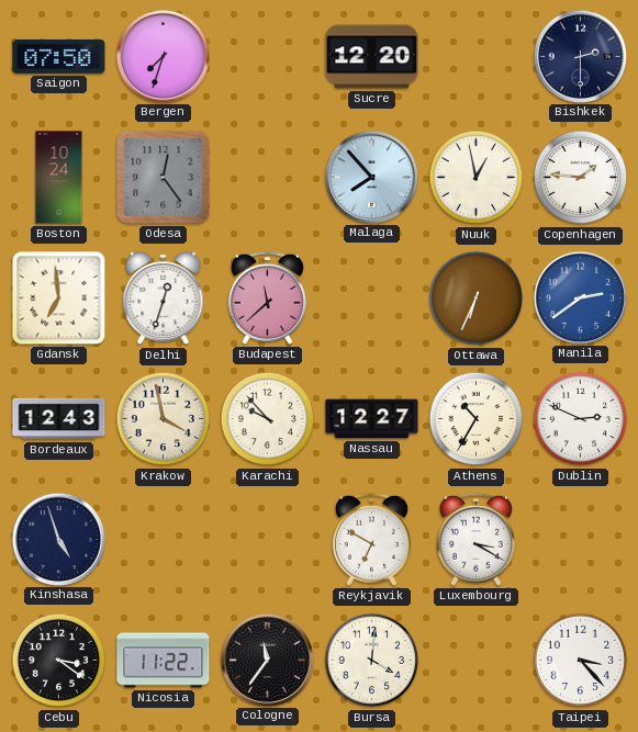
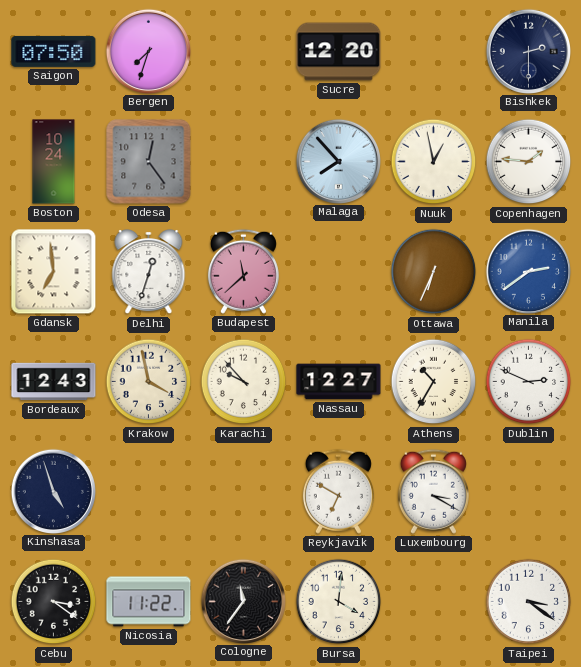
Taipei: 3:23 -> 3:21 (529, 602)
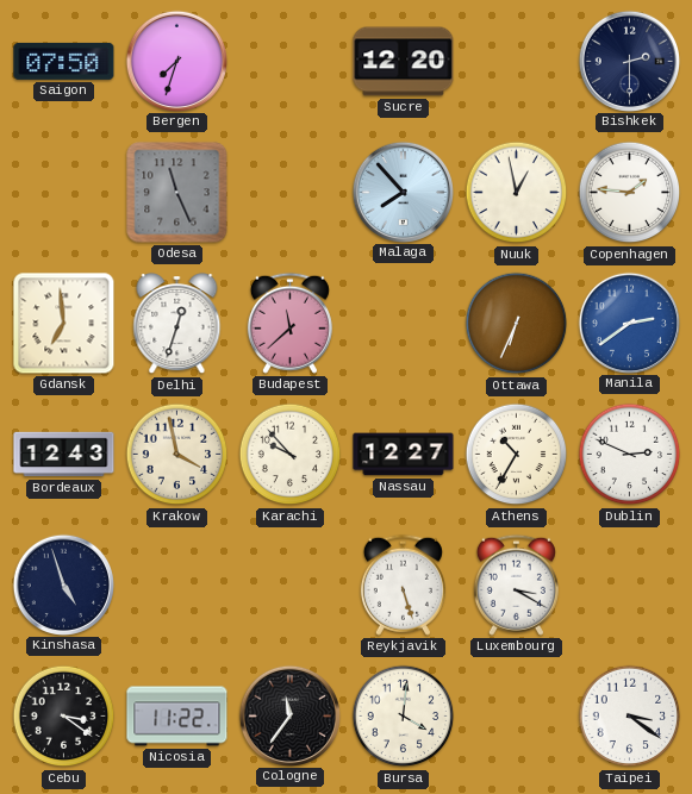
Boston: 10:24 -> none (54, 162)
Odesa: 12:24 -> 11:26 (177, 193)
Reykjavik: 6:50 -> 5:27 (403, 584)
